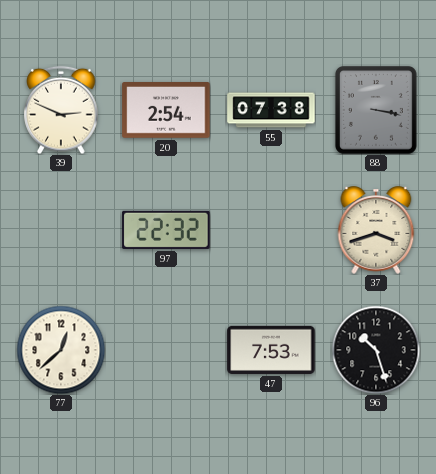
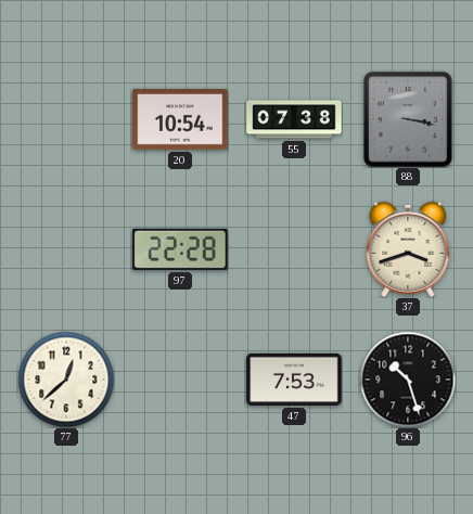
39: 2:49 -> none (61, 110)
20: 2:54 -> 10:54 (180, 120)
97: 22:32 -> 22:28 (180, 249)
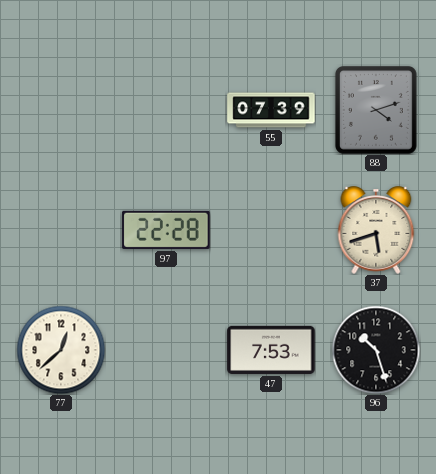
20: 10:54 -> none (180, 120)
55: 07:38 -> 07:39 (271, 110)
88: 3:17 -> 4:12 (376, 111)
37: 3:42 -> 5:42 (376, 230)
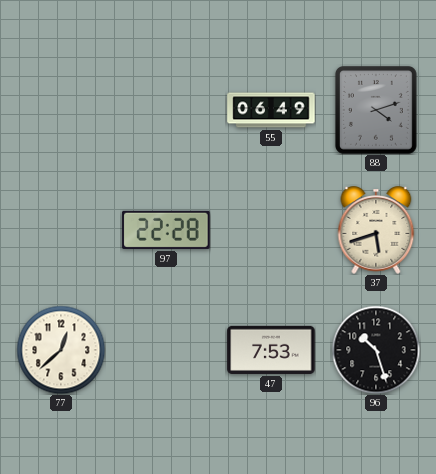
55: 07:39 -> 06:49 (271, 110)
